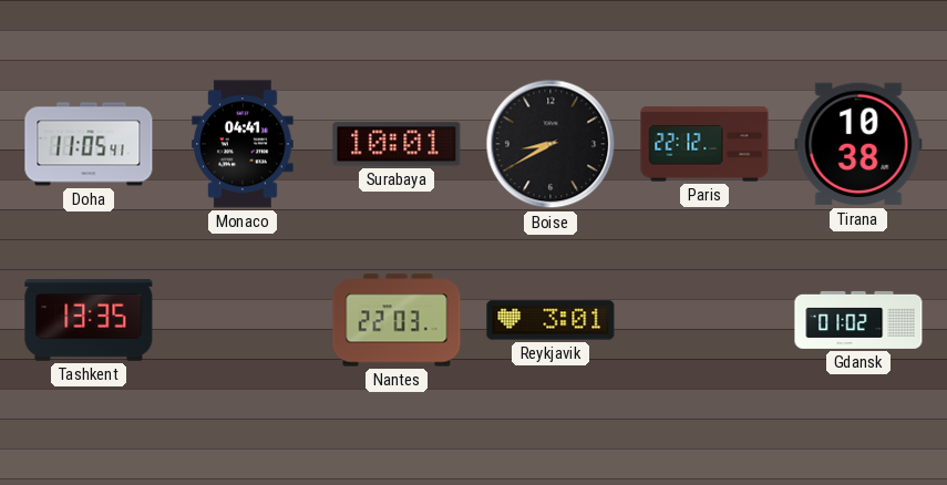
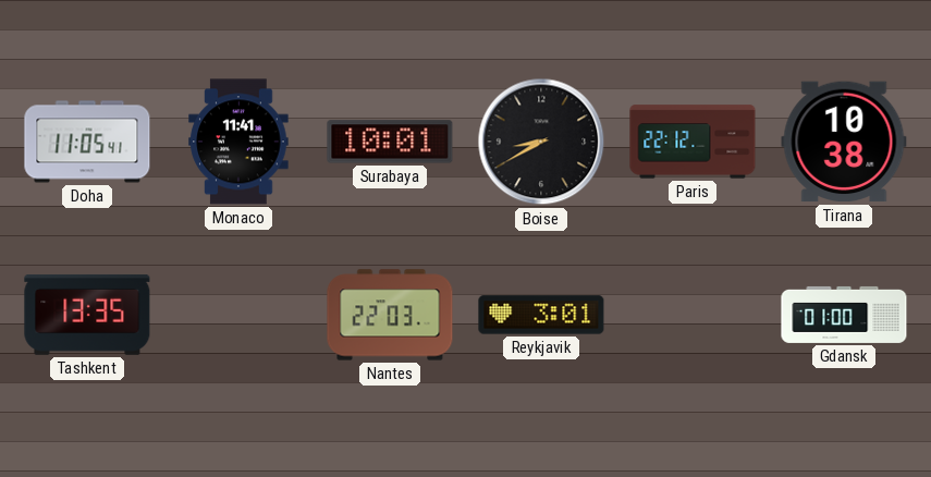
Monaco: 04:41 -> 11:41 (238, 142)
Gdansk: 01:02 -> 01:00 (844, 315)
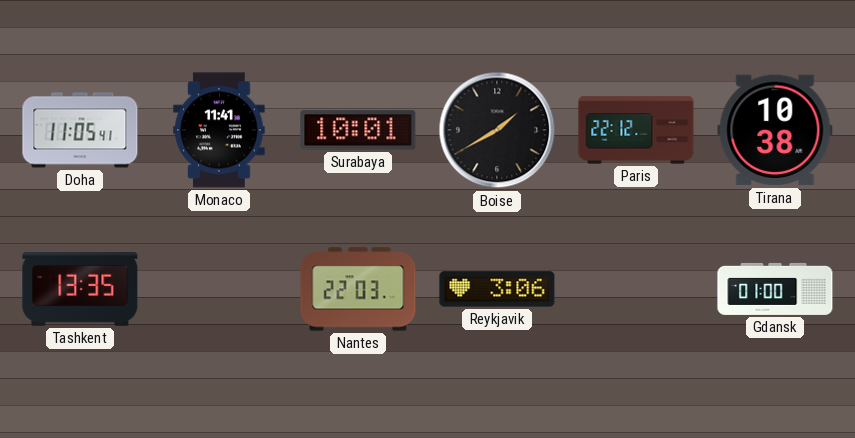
Boise: 8:40 -> 1:40 (497, 130)
Reykjavik: 3:01 -> 3:06 (497, 289)
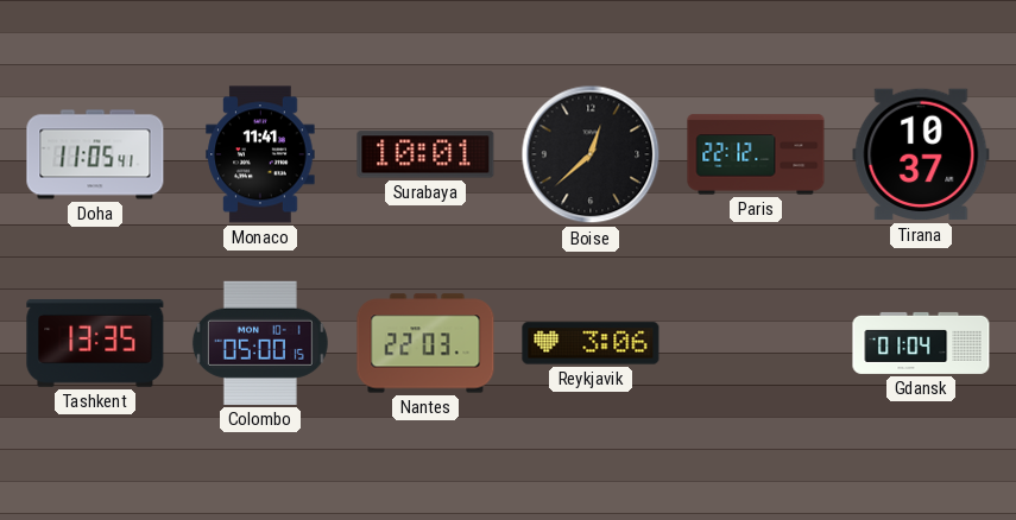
Boise: 1:40 -> 12:38 (591, 154)
Tirana: 10:38 -> 10:37 (921, 154)
Colombo: none -> 05:00 (260, 343)
Gdansk: 01:00 -> 01:04 (921, 343)
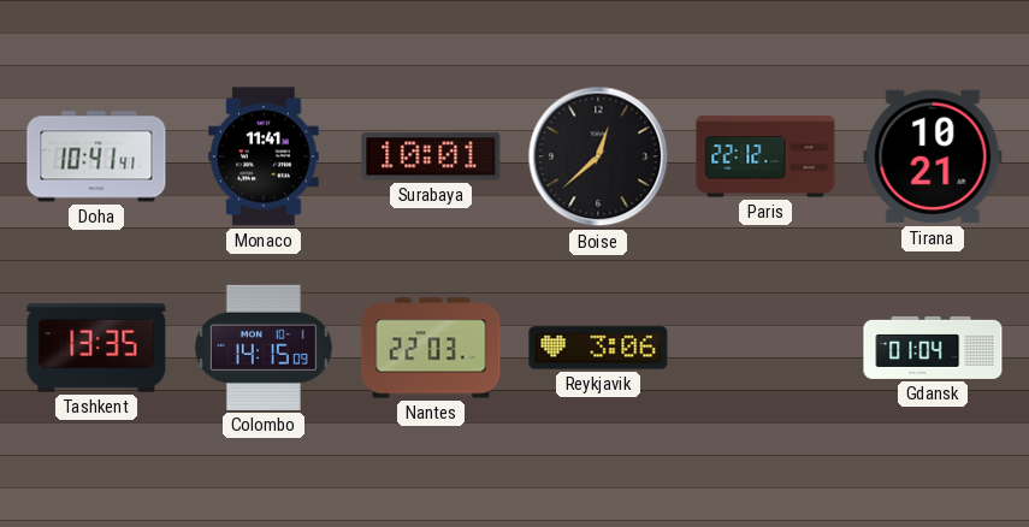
Doha: 11:05 -> 10:41 (96, 156)
Tirana: 10:37 -> 10:21 (933, 156)
Colombo: 05:00 -> 14:15 (264, 348)
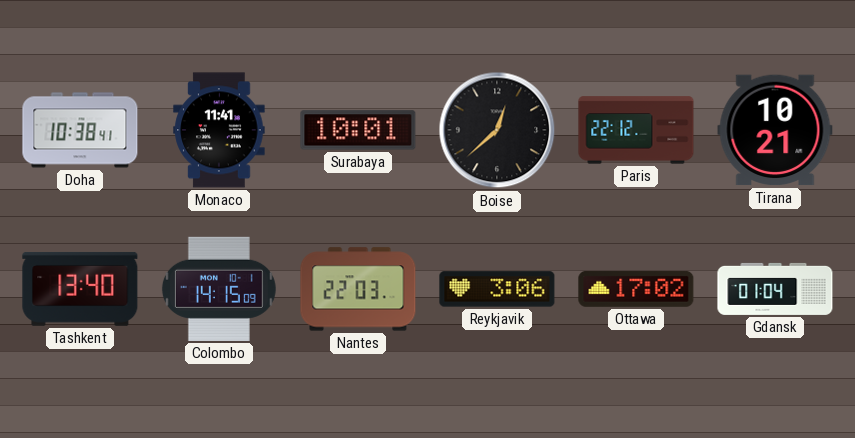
Doha: 10:41 -> 10:38 (80, 130)
Tashkent: 13:35 -> 13:40 (80, 289)
Ottawa: none -> 17:02 (636, 289)
